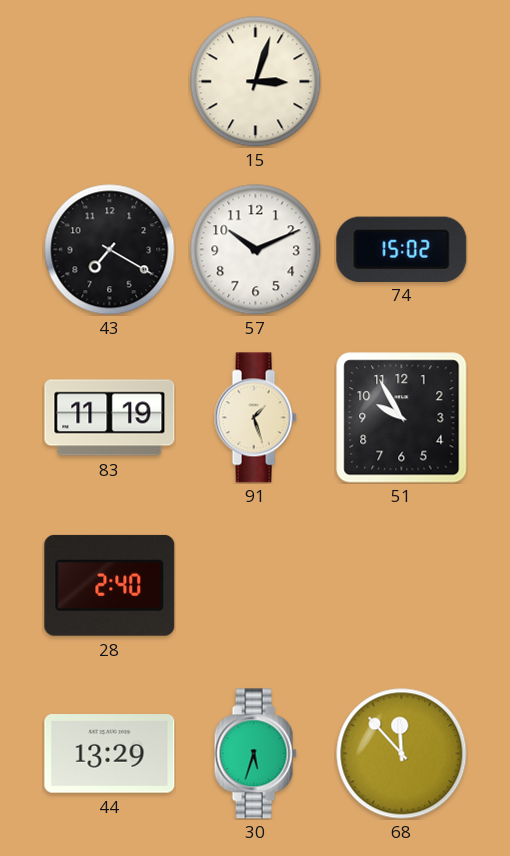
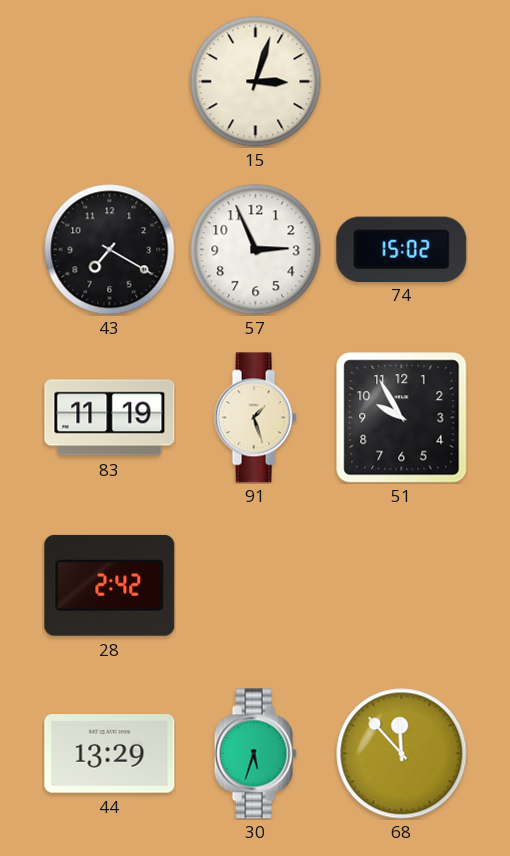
57: 10:11 -> 2:56 (256, 250)
28: 2:40 -> 2:42 (110, 585)
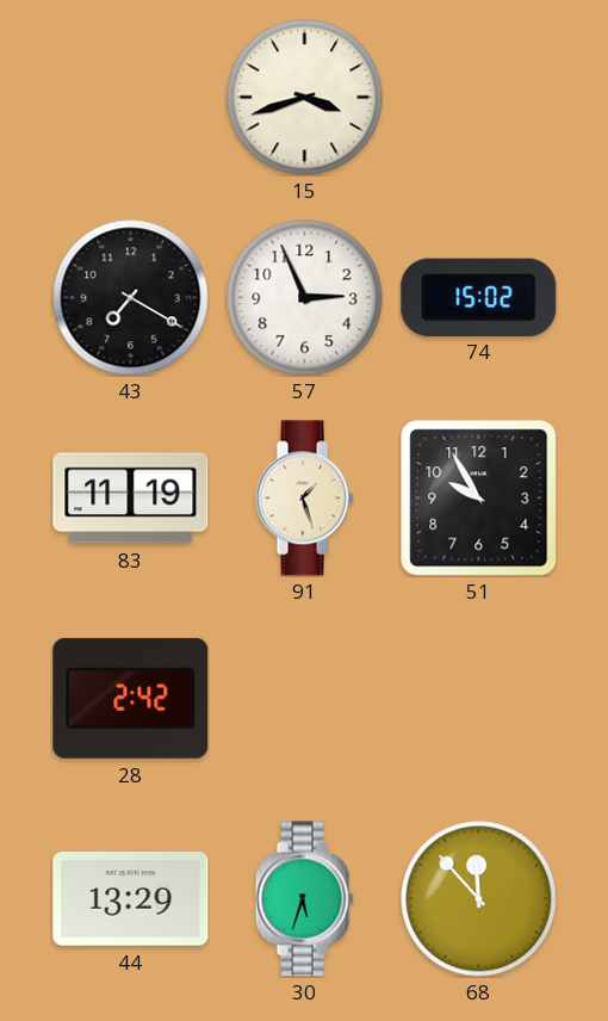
15: 3:03 -> 3:42 (305, 98)
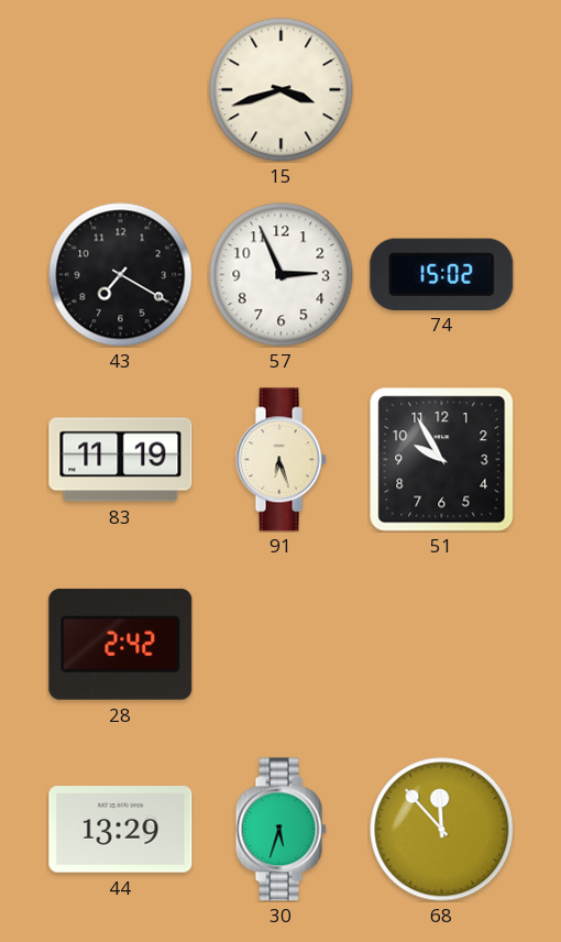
91: 1:27 -> 6:27 (280, 460)
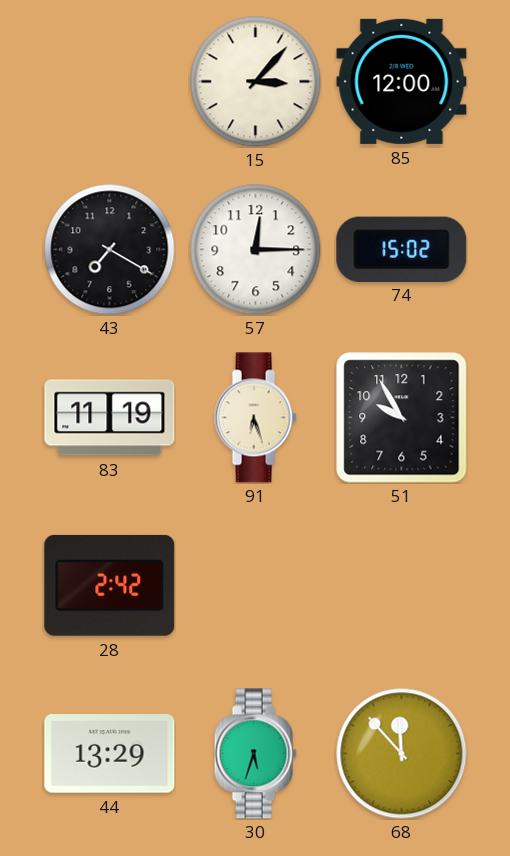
15: 3:42 -> 3:07 (256, 82)
85: none -> 12:00 (402, 81)
57: 2:56 -> 12:15 (256, 250)
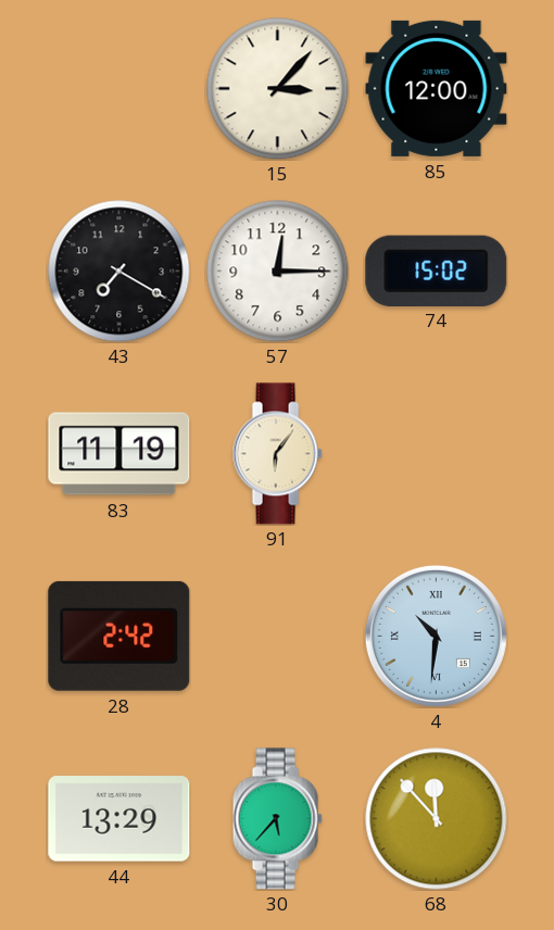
91: 6:27 -> 6:06 (277, 454)
51: 9:55 -> none (402, 418)
4: none -> 10:31 (436, 636)
30: 5:33 -> 5:37 (277, 819)
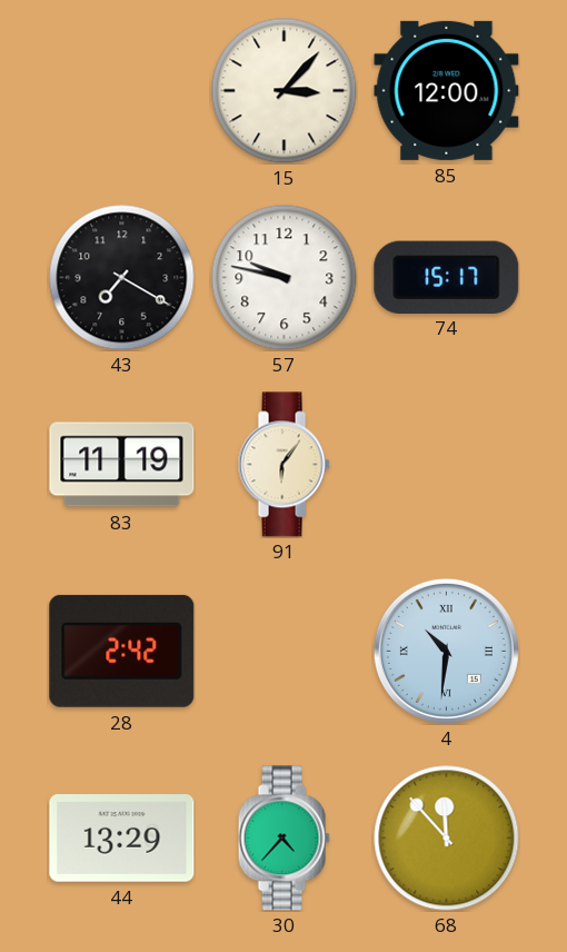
57: 12:15 -> 9:47 (285, 278)
74: 15:02 -> 15:17 (447, 277)
30: 5:37 -> 4:37 (283, 839)
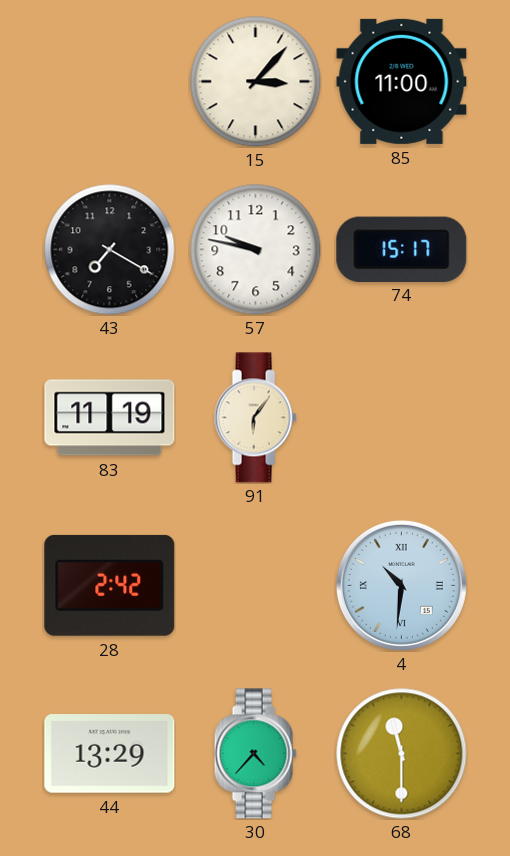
85: 12:00 -> 11:00 (402, 81)
68: 11:53 -> 11:30 (402, 754)
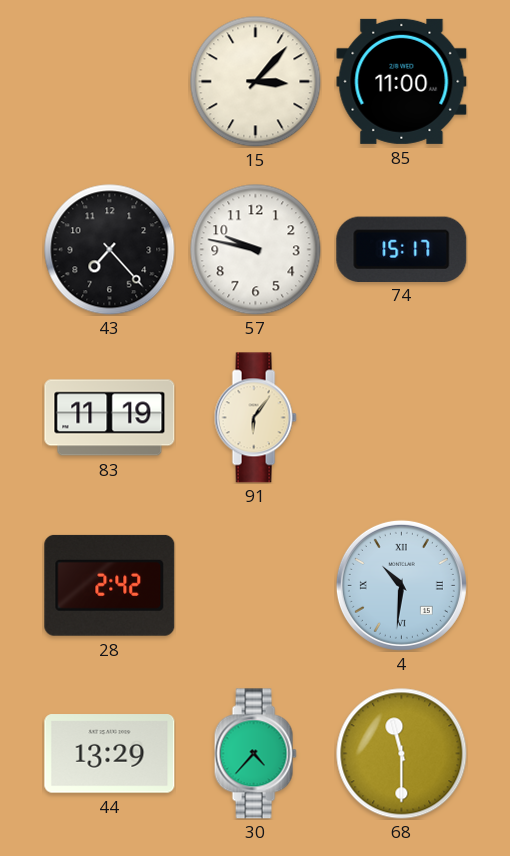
43: 7:20 -> 7:23 (110, 250)
